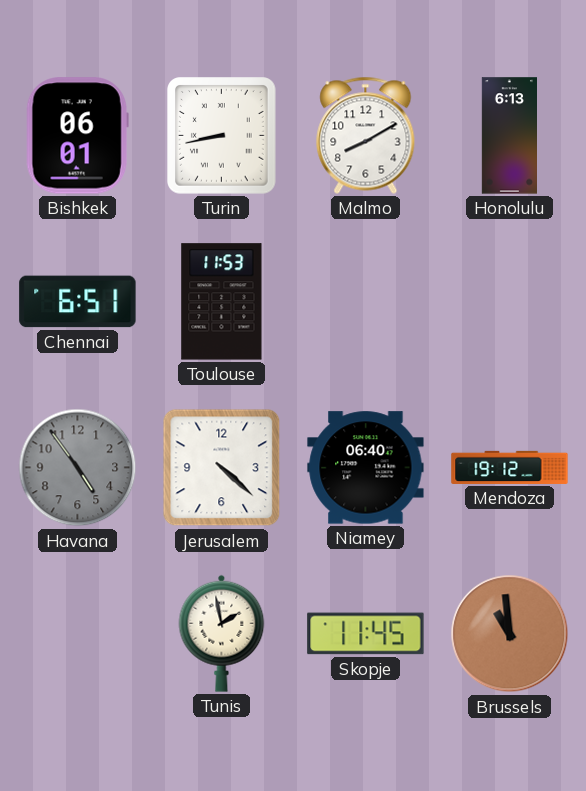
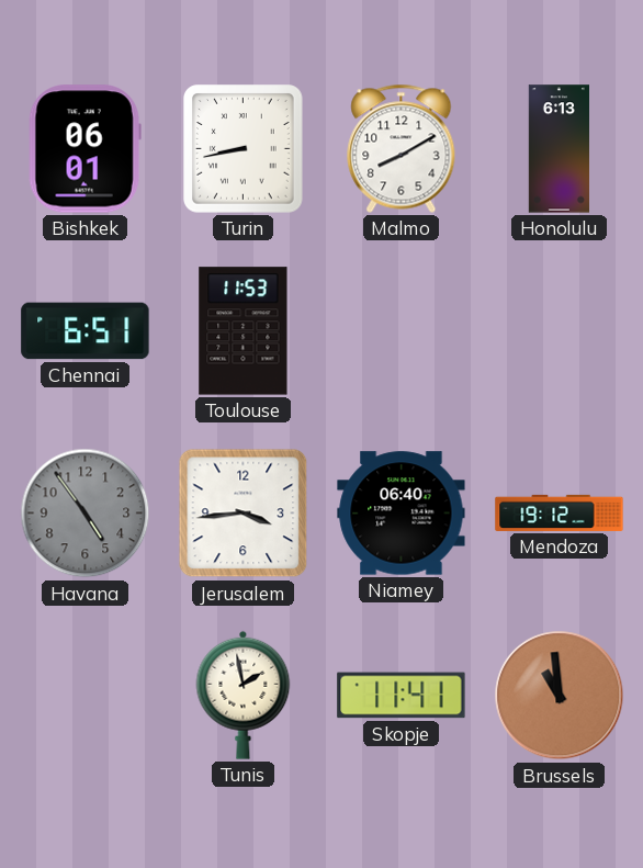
Jerusalem: 4:22 -> 3:44 (244, 514)
Skopje: 11:45 -> 11:41 (402, 696)
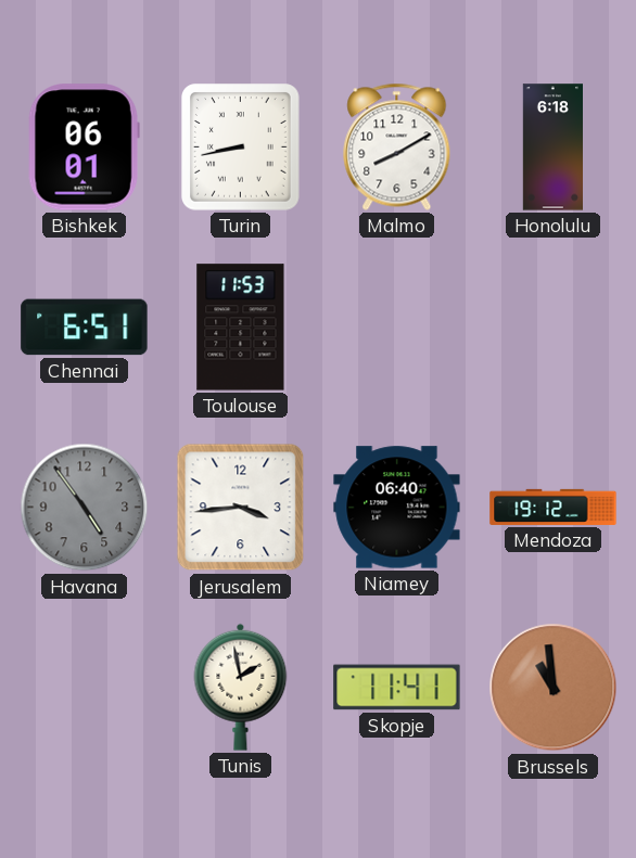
Honolulu: 6:13 -> 6:18 (552, 148)
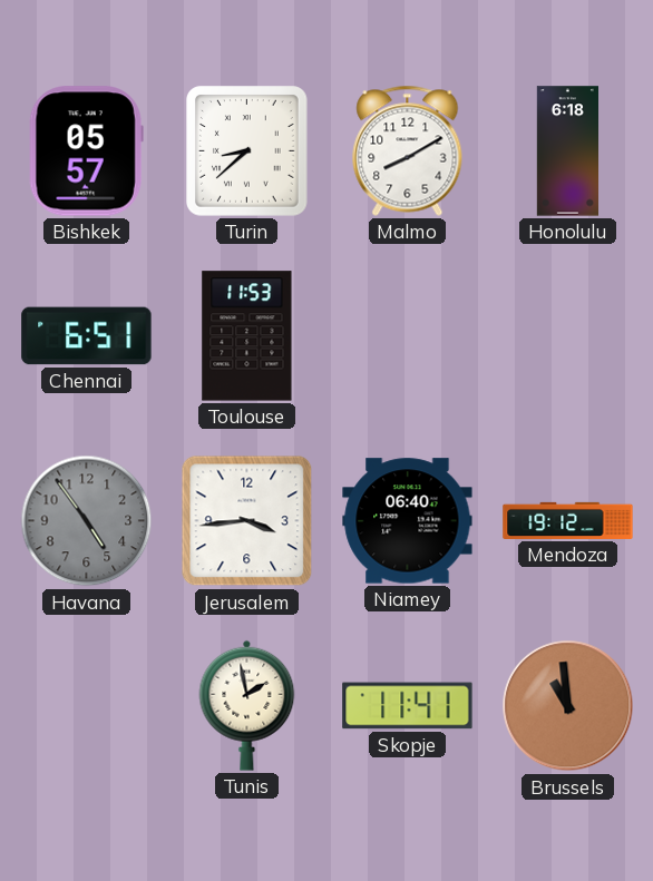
Bishkek: 06:01 -> 05:57 (86, 151)
Turin: 8:43 -> 8:38 (247, 151)
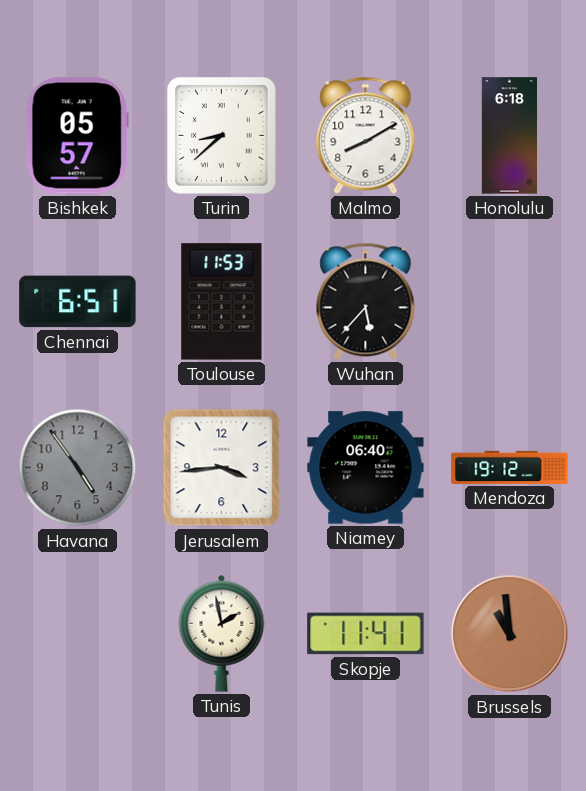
Wuhan: none -> 5:37 (366, 301)
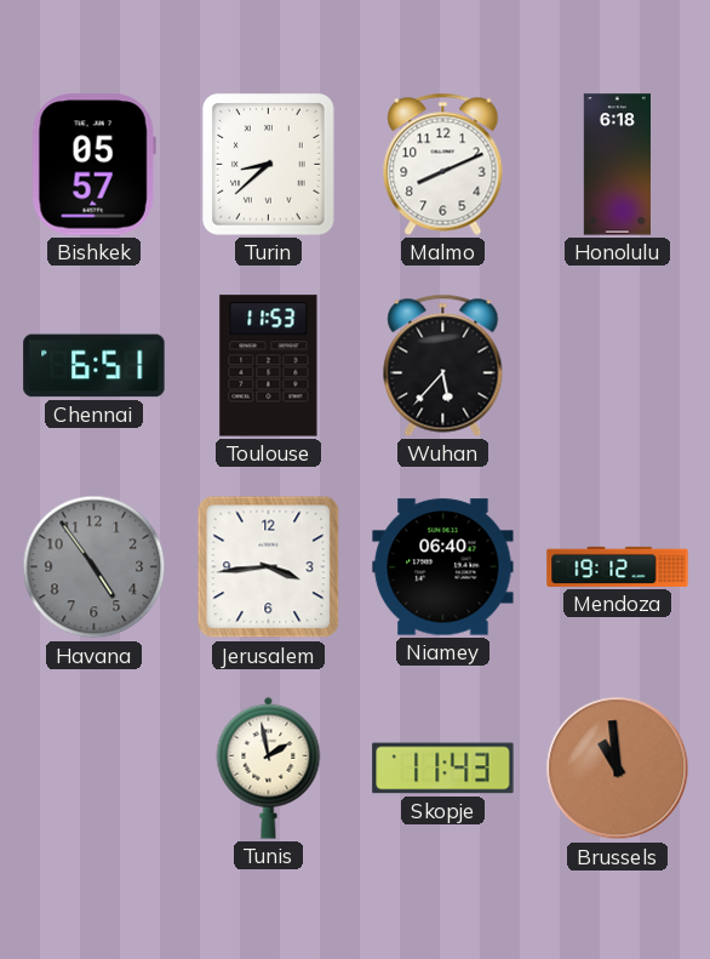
Malmo: 8:10 -> 8:11 (443, 164)
Skopje: 11:41 -> 11:43 (443, 769)
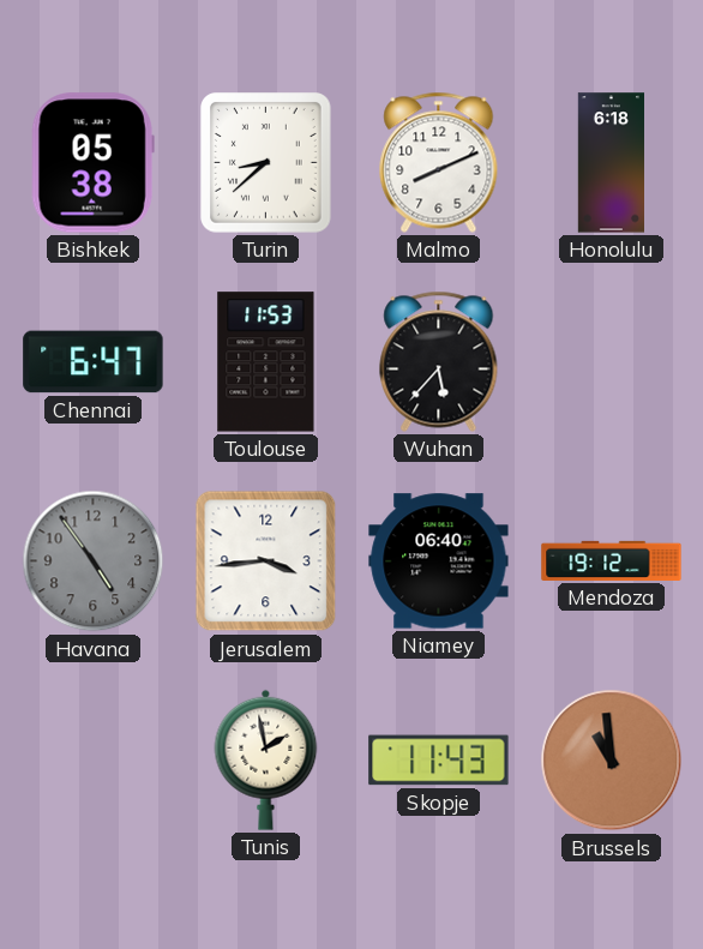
Bishkek: 05:57 -> 05:38 (92, 163)
Chennai: 6:51 -> 6:47 (94, 362)
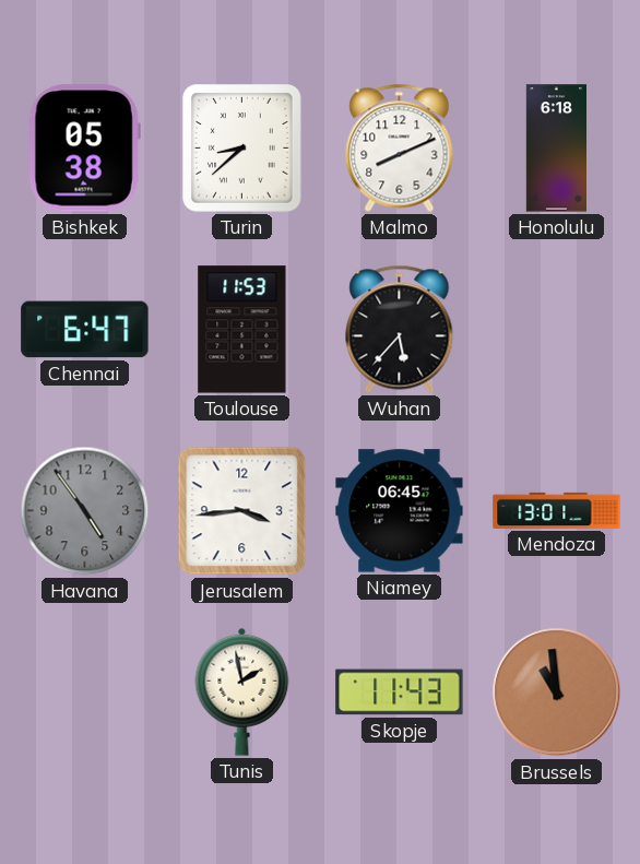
Niamey: 06:40 -> 06:45 (400, 511)
Mendoza: 19:12 -> 13:01 (557, 510)
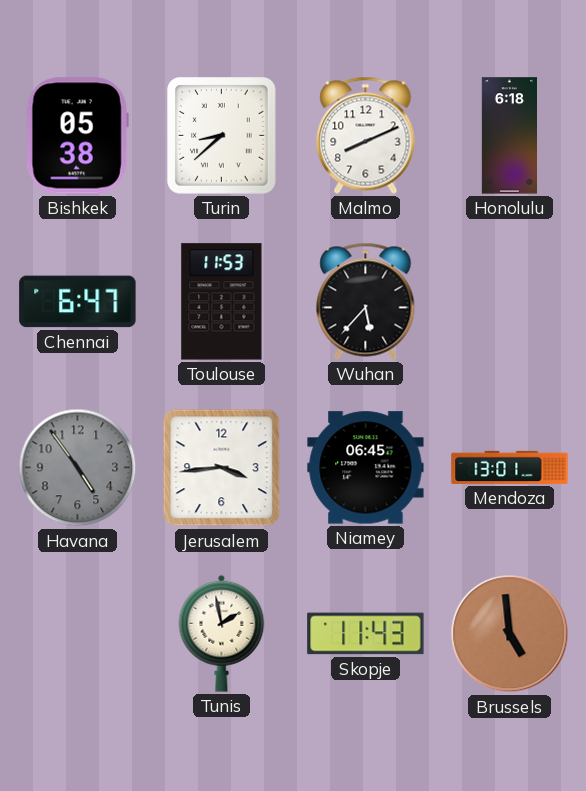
Brussels: 10:59 -> 4:59 (510, 634)
